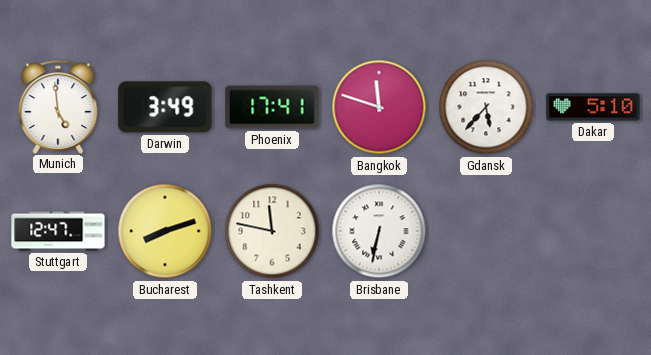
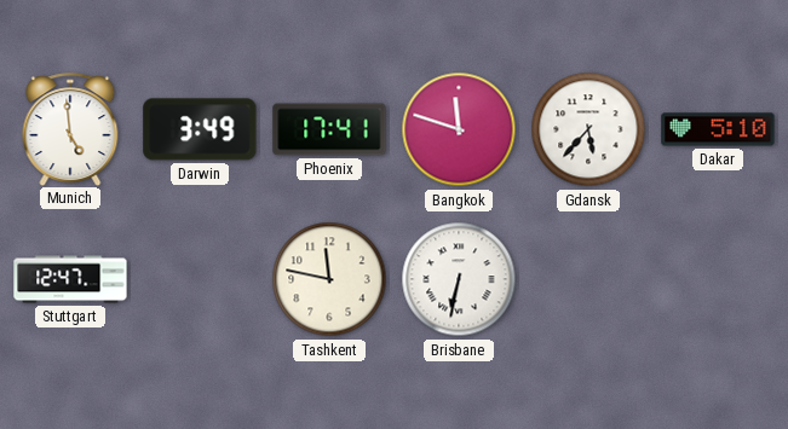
Bucharest: 8:12 -> none (165, 231)
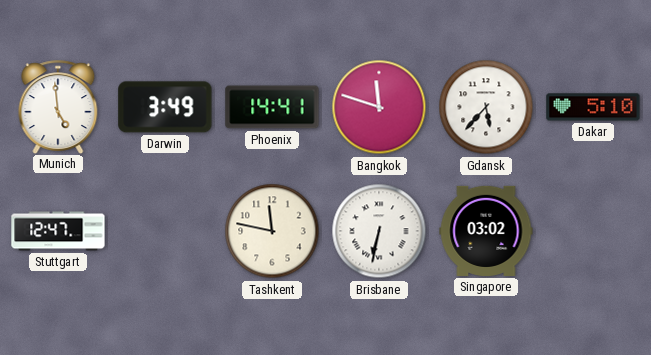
Phoenix: 17:41 -> 14:41 (272, 107)
Singapore: none -> 03:02 (486, 231)
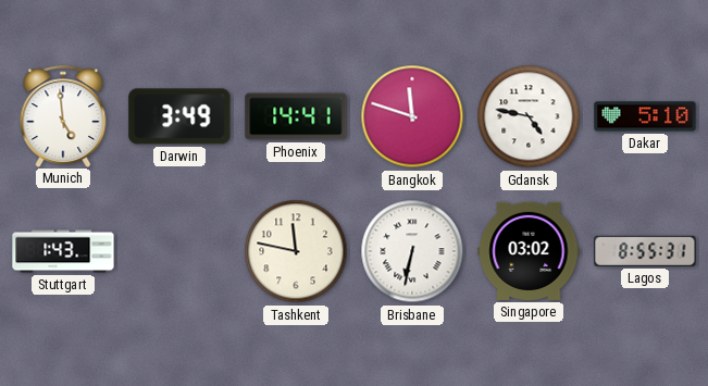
Gdansk: 5:37 -> 4:47 (529, 116)
Stuttgart: 12:47 -> 1:43 (63, 251)
Lagos: none -> 8:55 (645, 251)
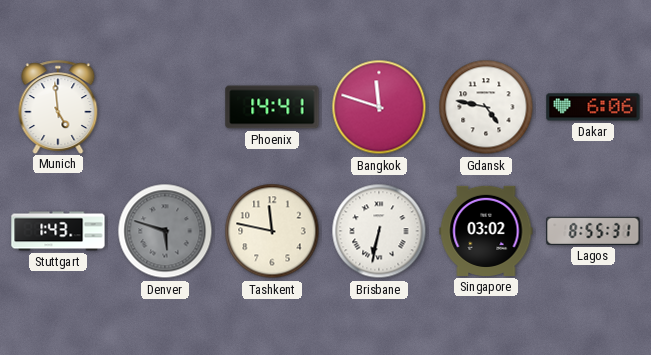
Darwin: 3:49 -> none (179, 116)
Dakar: 5:10 -> 6:06 (593, 107)
Denver: none -> 5:48 (165, 231)
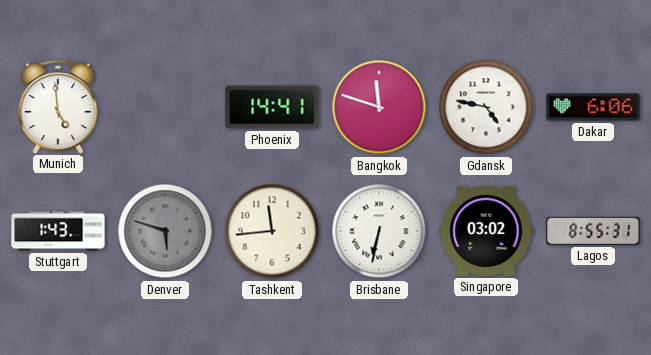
Tashkent: 11:47 -> 11:44 (272, 231)
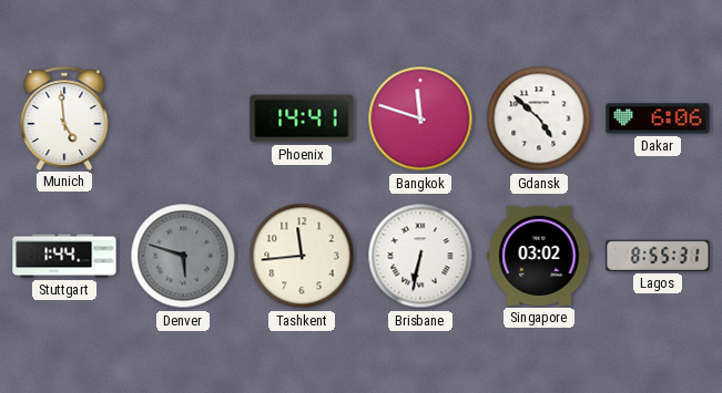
Gdansk: 4:47 -> 4:52 (539, 118)
Stuttgart: 1:43 -> 1:44 (64, 256)
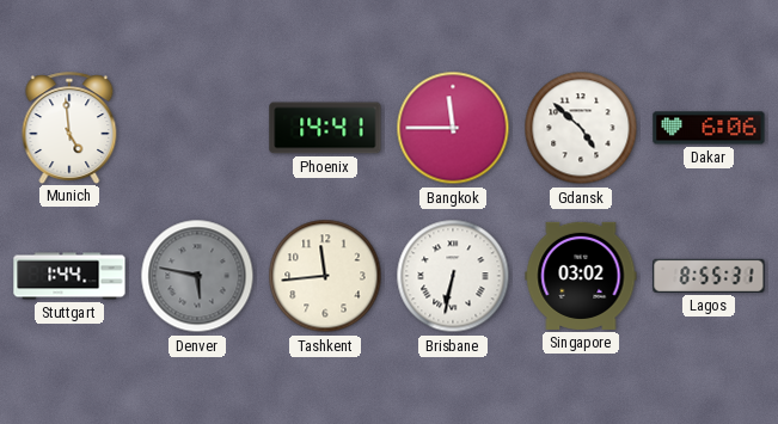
Bangkok: 11:48 -> 11:45 (453, 128)
Denver: 5:48 -> 5:47 (197, 276)
